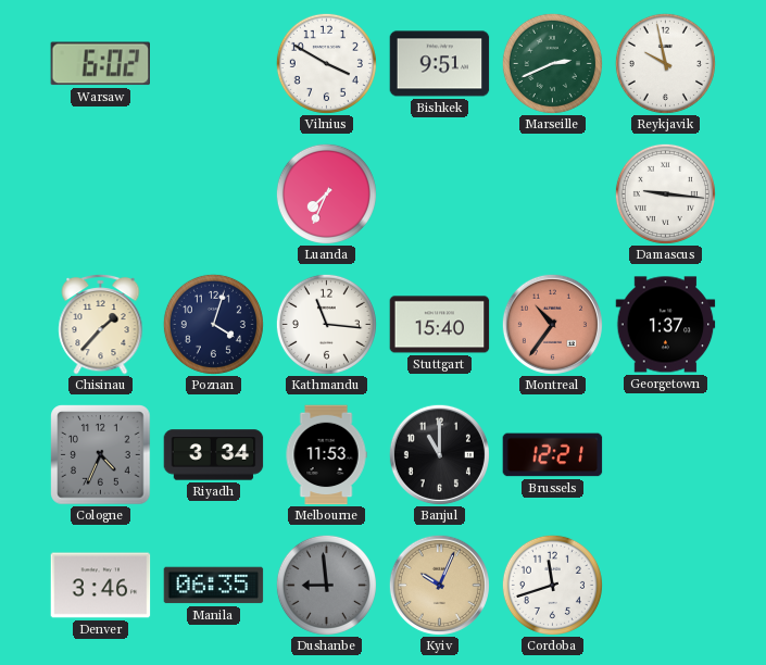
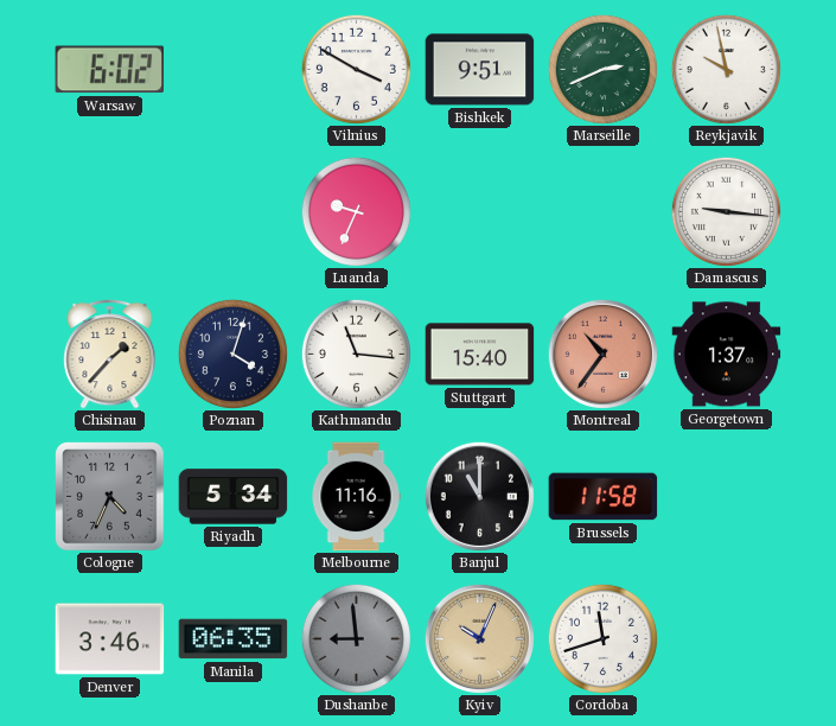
Luanda: 7:34 -> 9:34 (356, 211)
Riyadh: 3:34 -> 5:34 (234, 497)
Melbourne: 11:53 -> 11:16 (356, 497)
Brussels: 12:21 -> 11:58 (604, 497)
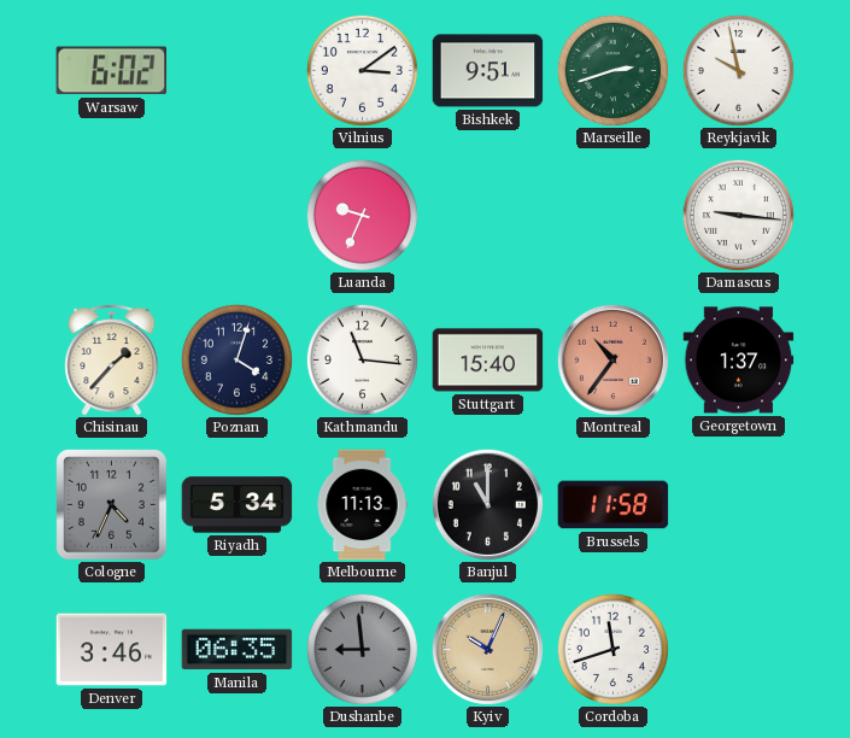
Vilnius: 3:50 -> 3:09 (362, 70)
Marseille: 2:41 -> 2:42 (612, 70)
Melbourne: 11:16 -> 11:13 (362, 505)
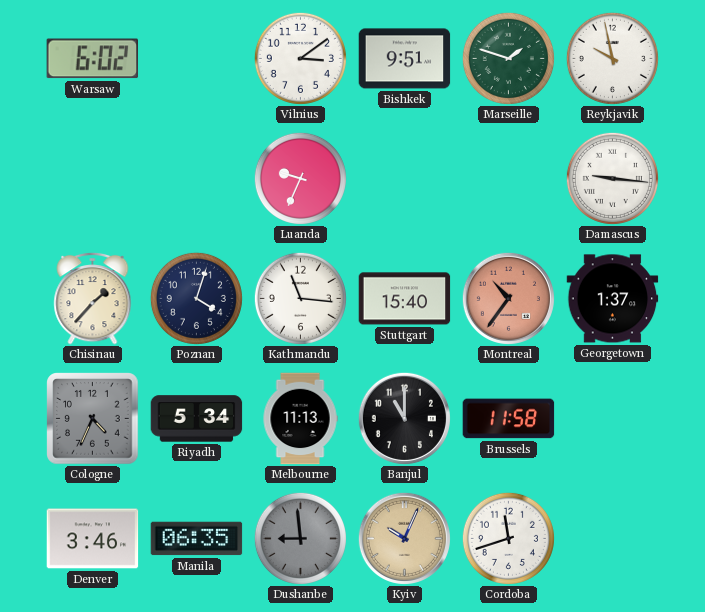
Marseille: 2:42 -> 1:48 (508, 58)
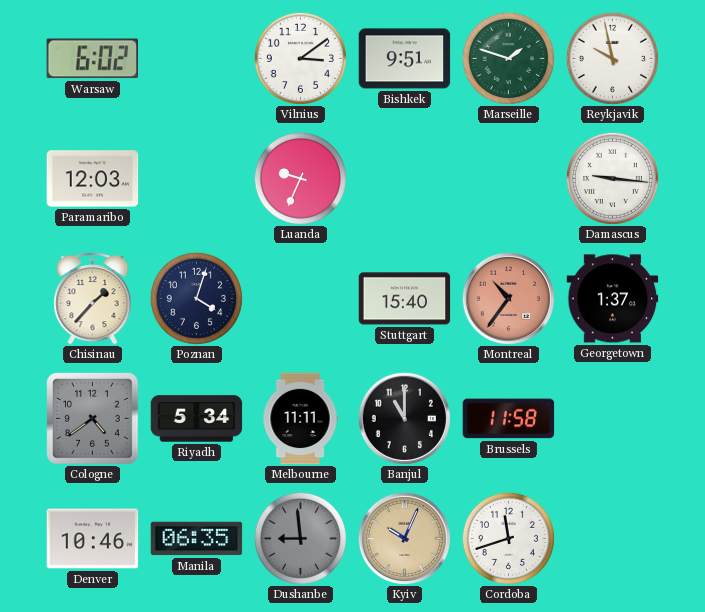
Paramaribo: none -> 12:03 (93, 179)
Kathmandu: 11:16 -> none (300, 298)
Cologne: 4:34 -> 4:39 (93, 419)
Melbourne: 11:13 -> 11:11 (300, 419)
Denver: 3:46 -> 10:46 (93, 539)
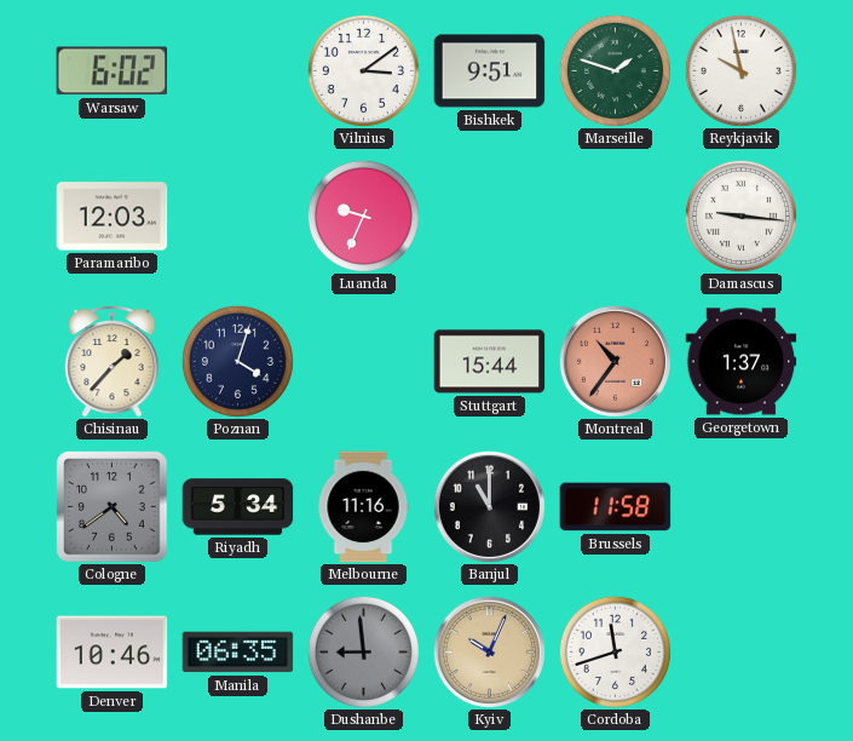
Stuttgart: 15:40 -> 15:44 (490, 362)
Melbourne: 11:11 -> 11:16 (363, 507)
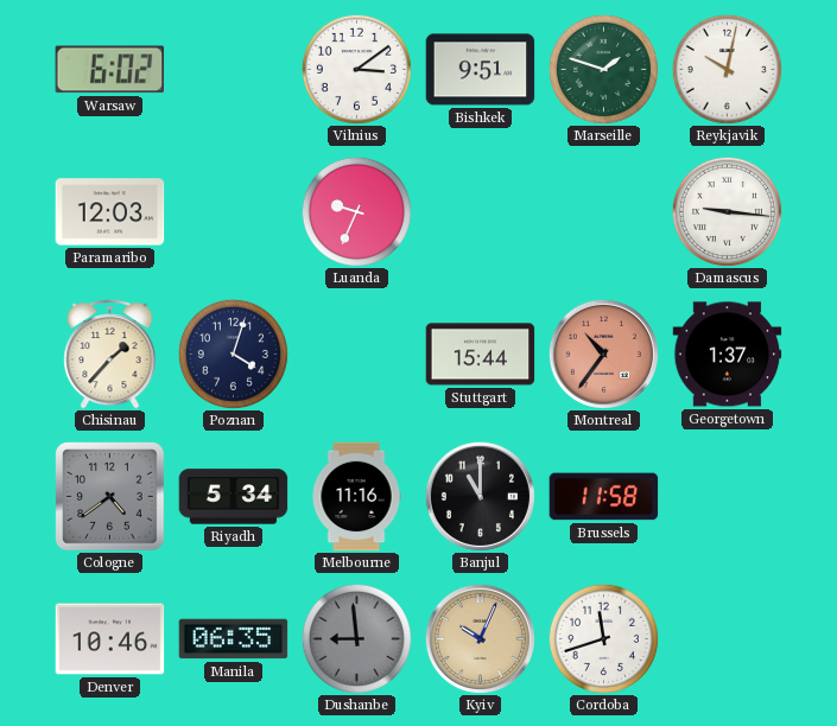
Reykjavik: 9:58 -> 10:02 (727, 69)
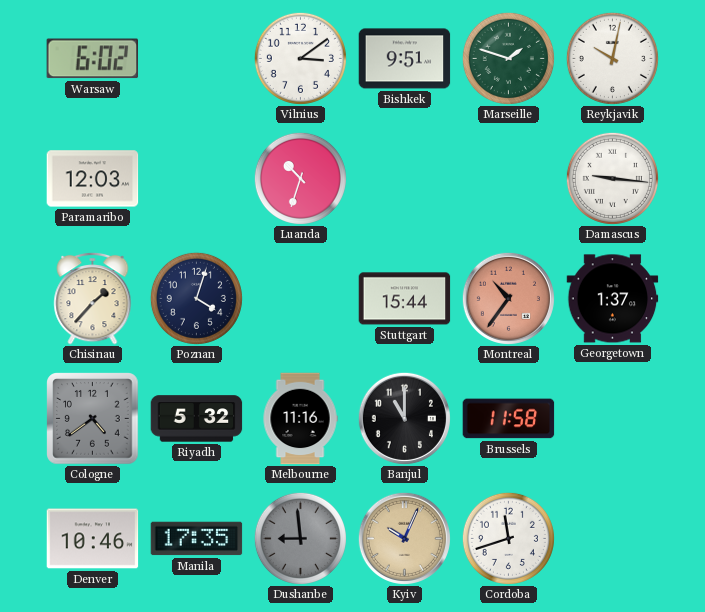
Luanda: 9:34 -> 10:33 (300, 178)
Riyadh: 5:34 -> 5:32 (197, 419)
Manila: 06:35 -> 17:35 (197, 539)
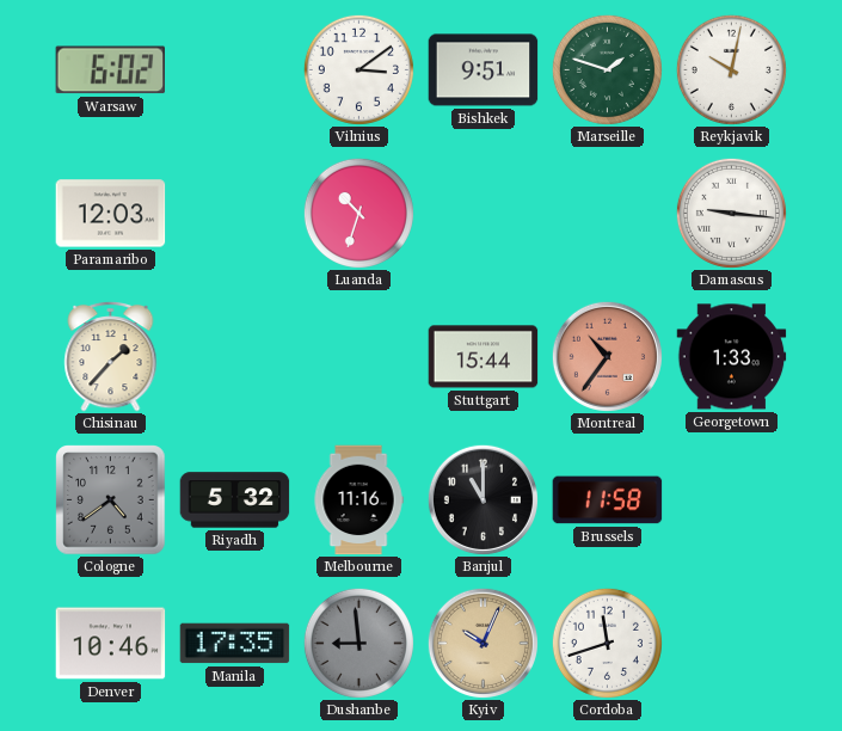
Poznan: 4:03 -> none (196, 298)
Georgetown: 1:37 -> 1:33 (732, 357)
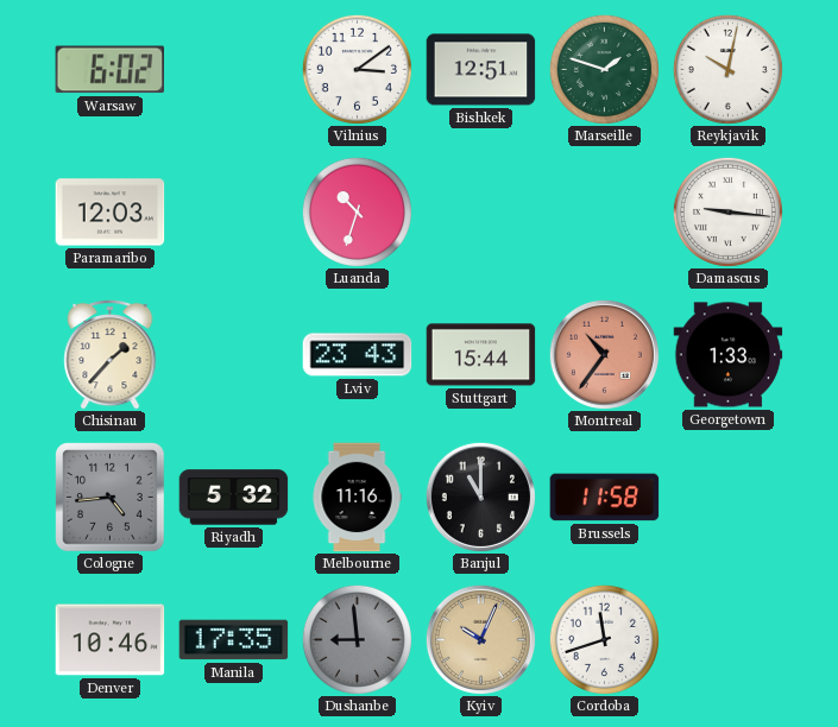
Bishkek: 9:51 -> 12:51 (481, 70)
Lviv: none -> 23:43 (358, 355)
Cologne: 4:39 -> 4:44 (111, 498)
